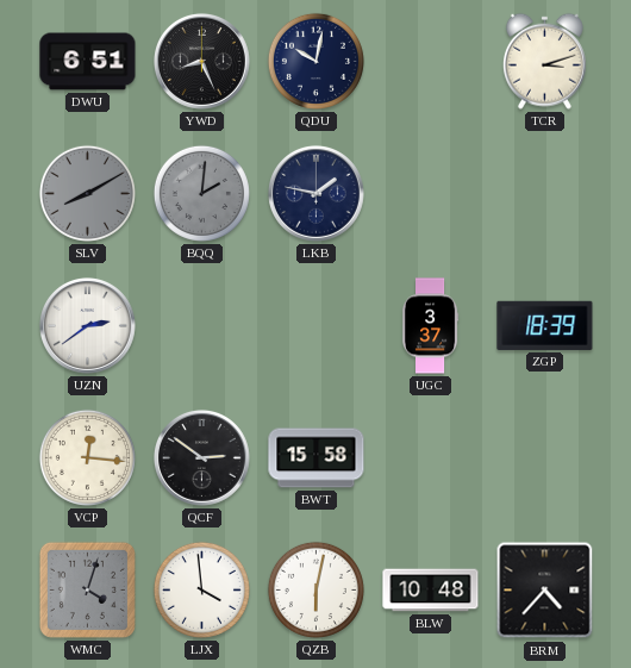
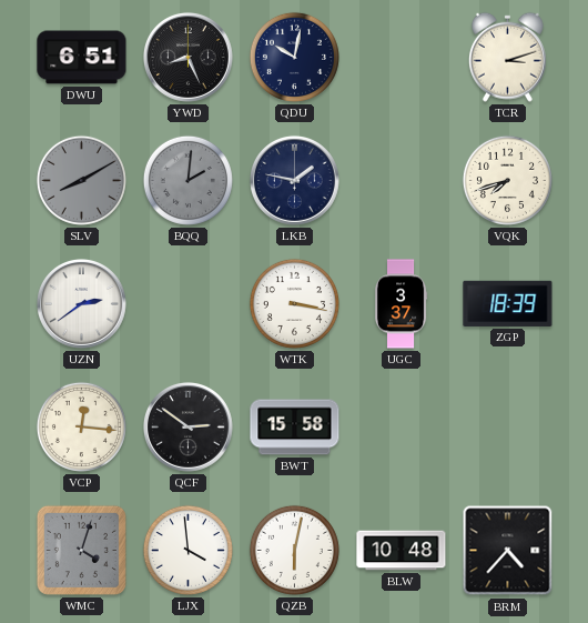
VQK: none -> 7:42 (507, 180)
WTK: none -> 3:17 (294, 303)
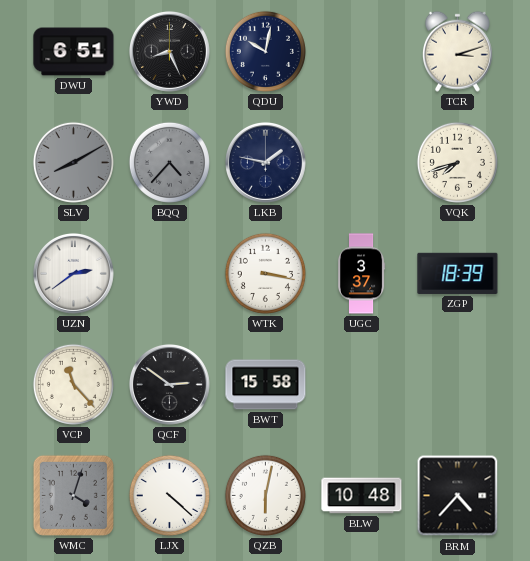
BQQ: 2:01 -> 4:37 (169, 162)
VCP: 12:16 -> 11:23 (73, 384)
LJX: 3:59 -> 4:22 (169, 495)
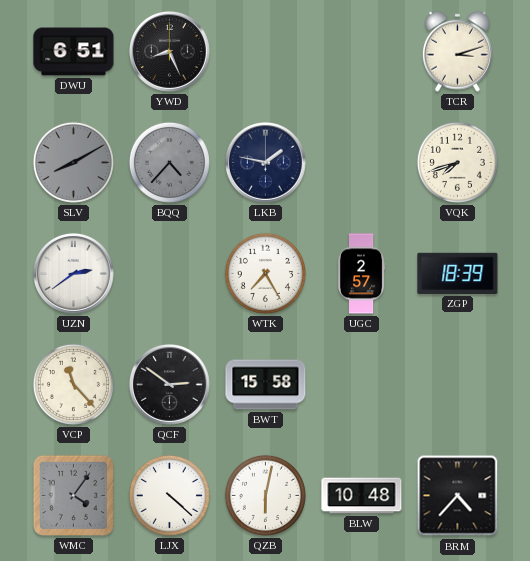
QDU: 10:02 -> none (265, 51)
WTK: 3:17 -> 7:25 (265, 273)
UGC: 3:37 -> 2:57 (361, 274)
WMC: 4:03 -> 4:06 (73, 495)
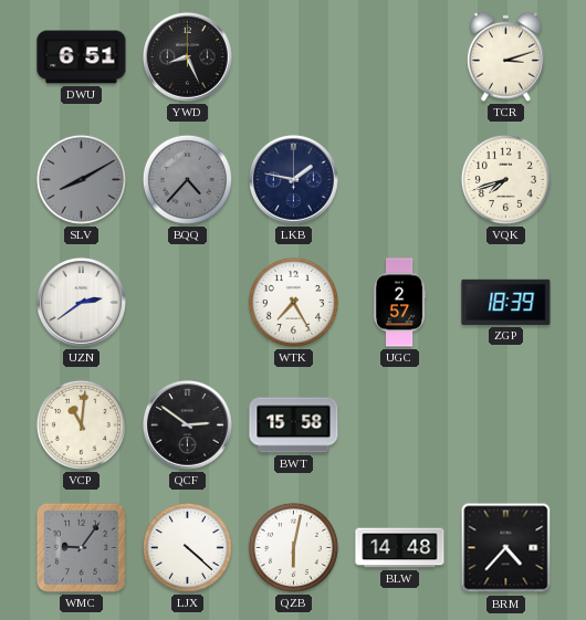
VCP: 11:23 -> 11:01 (81, 424)
WMC: 4:06 -> 9:06 (81, 547)
BLW: 10:48 -> 14:48 (400, 548)
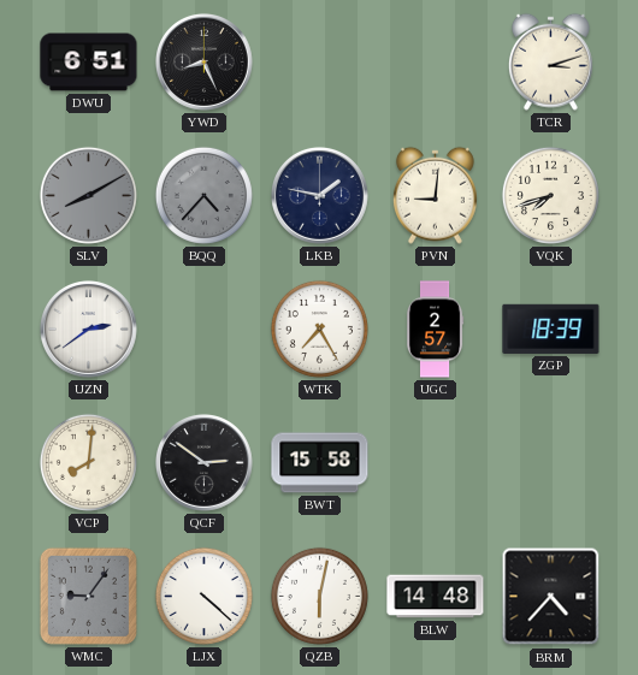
PVN: none -> 9:01 (435, 195)
VCP: 11:01 -> 8:01 (88, 462)
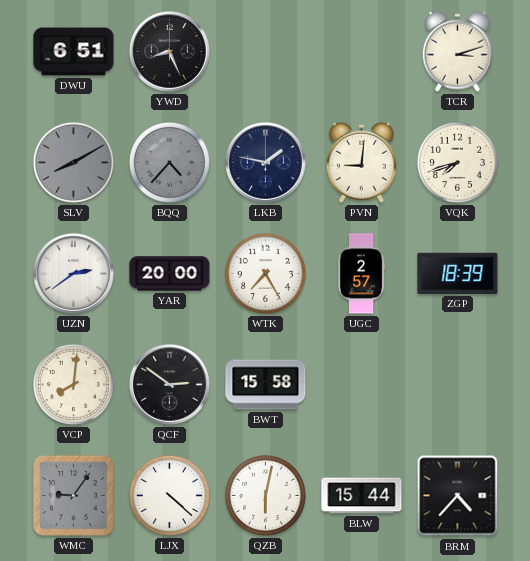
YAR: none -> 20:00 (170, 274)
BLW: 14:48 -> 15:44 (362, 496)
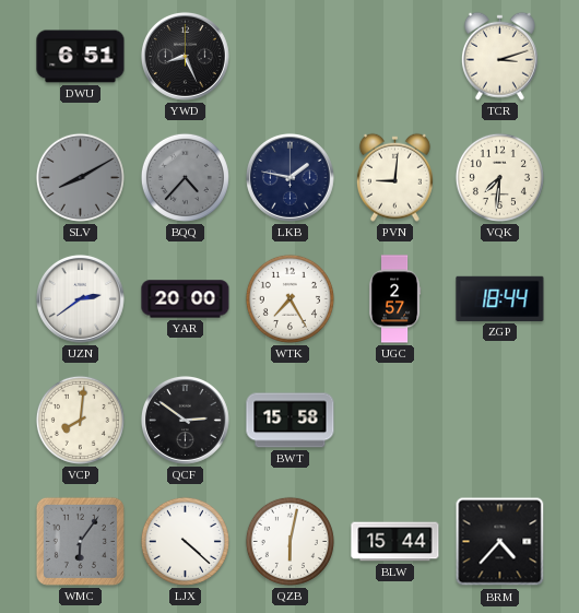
VQK: 7:42 -> 7:31 (499, 177)
ZGP: 18:39 -> 18:44 (500, 298)
WMC: 9:06 -> 6:06 (80, 541)
